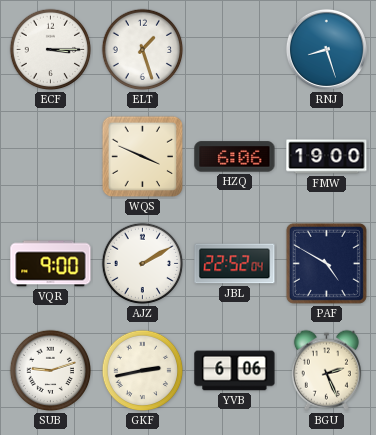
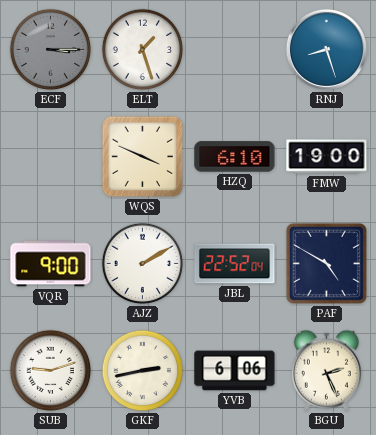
ECF dial: white -> grey (51, 50)
HZQ: 6:06 -> 6:10 (235, 157)
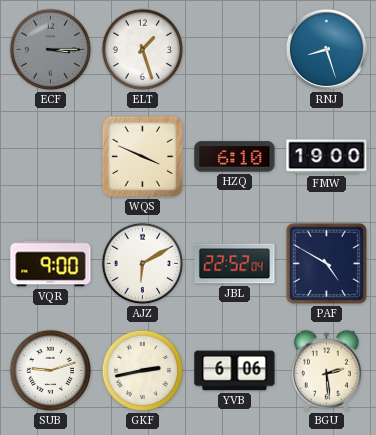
AJZ: 2:10 -> 6:10 (143, 264)
BGU: 2:26 -> 2:29 (326, 370)
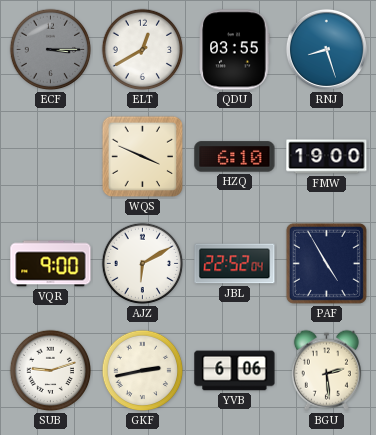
ELT: 1:27 -> 12:40 (143, 50)
QDU: none -> 03:55 (235, 50)
PAF: 4:50 -> 4:55 (326, 263)
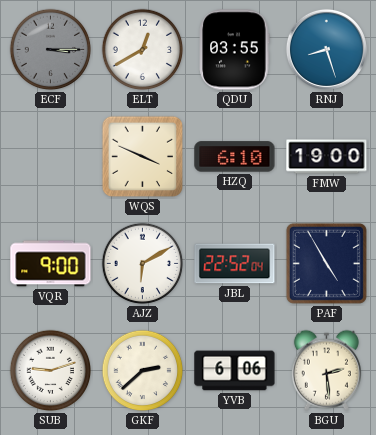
GKF: 2:43 -> 2:38 (143, 371)
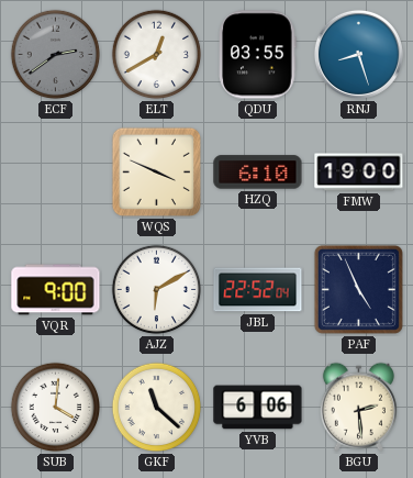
ECF: 3:15 -> 2:39 (56, 55)
PAF: 4:55 -> 4:56 (358, 289)
SUB: 9:12 -> 4:01 (56, 408)
GKF: 2:38 -> 11:22 (157, 408)
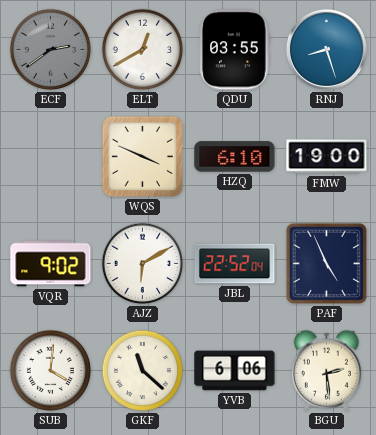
VQR: 9:00 -> 9:02 (51, 264)
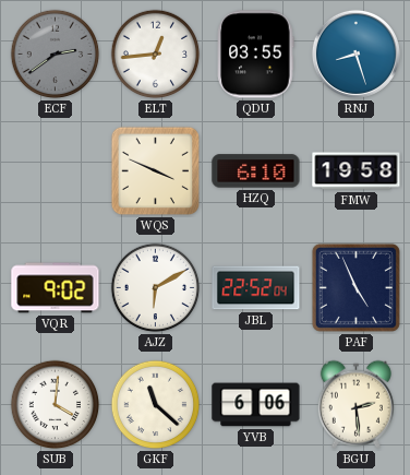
ELT: 12:40 -> 12:44 (156, 55)
FMW: 19:00 -> 19:58 (357, 171)
